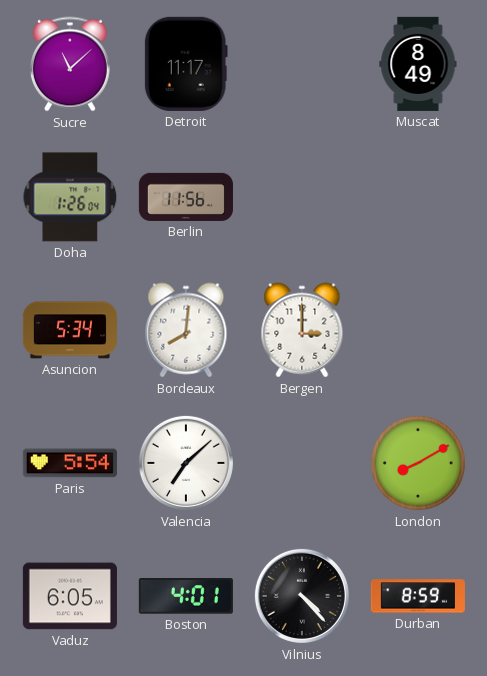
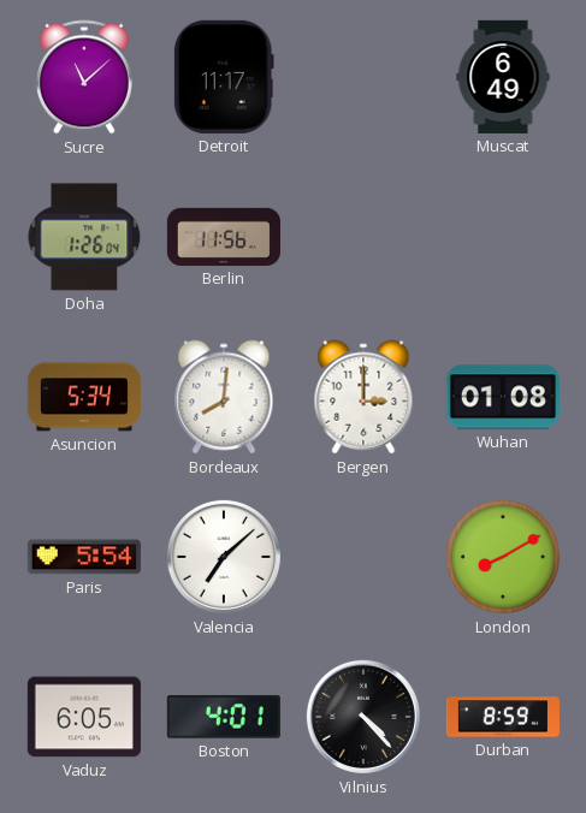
Muscat: 8:49 -> 6:49 (503, 77)
Wuhan: none -> 01:08 (503, 397)
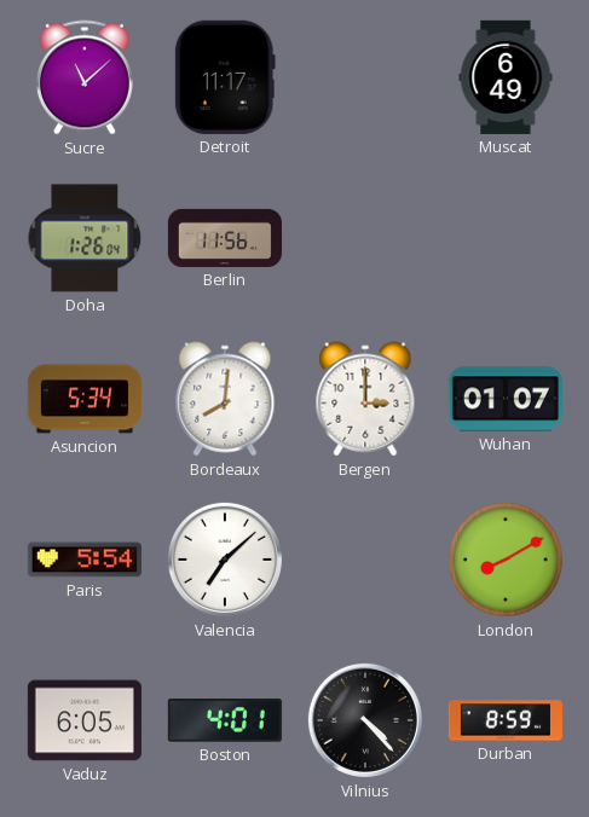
Wuhan: 01:08 -> 01:07 (506, 399)
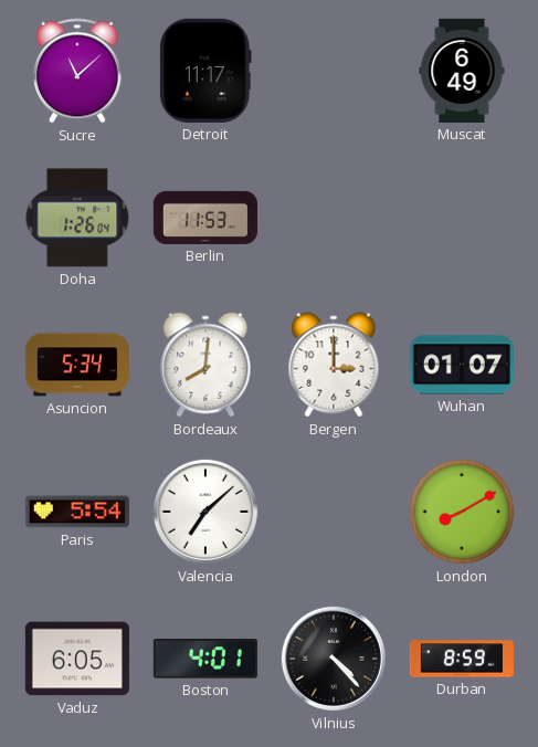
Berlin: 11:56 -> 11:53 (205, 218)
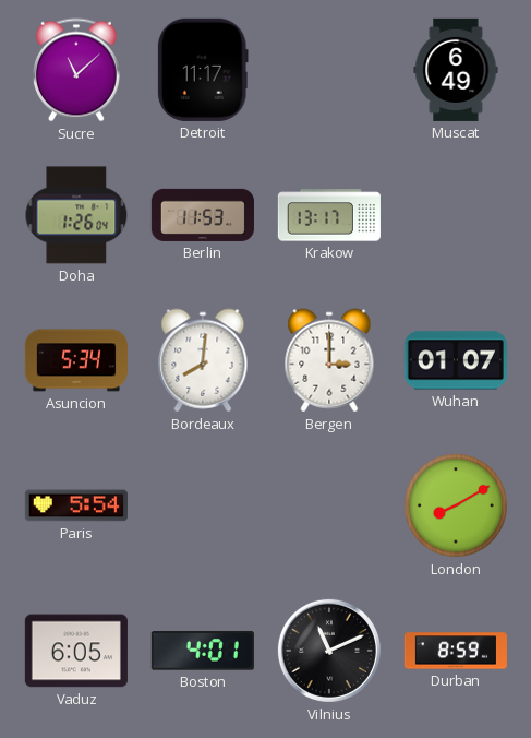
Krakow: none -> 13:17 (329, 215)
Valencia: 7:08 -> none (205, 512)
Vilnius: 4:23 -> 11:11 (329, 651)
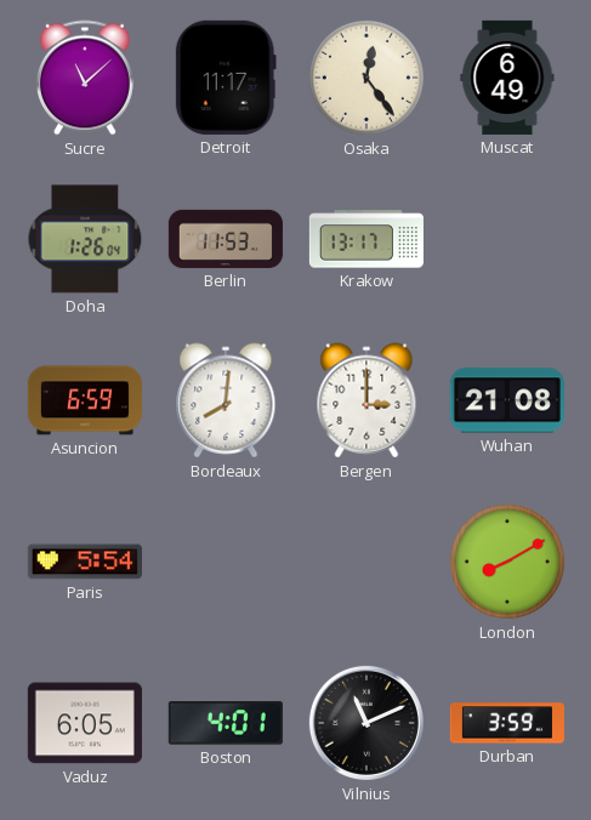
Osaka: none -> 12:24 (366, 78)
Asuncion: 5:34 -> 6:59 (85, 400)
Wuhan: 01:07 -> 21:08 (507, 400)
Durban: 8:59 -> 3:59 (507, 723)
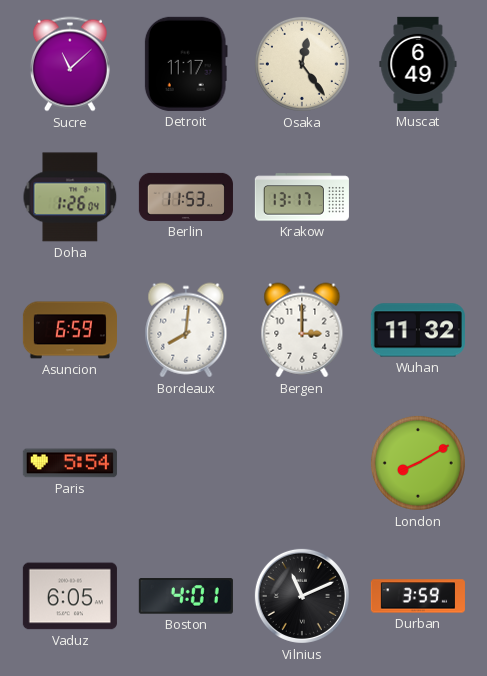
Wuhan: 21:08 -> 11:32 (418, 330)
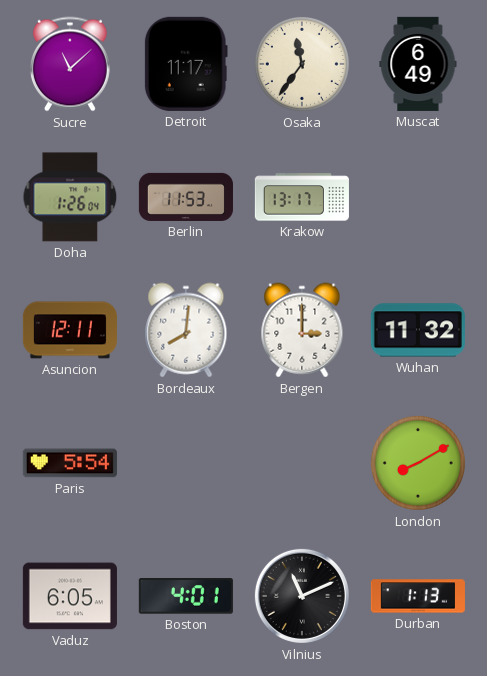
Osaka: 12:24 -> 11:36 (302, 64)
Asuncion: 6:59 -> 12:11 (70, 330)
Durban: 3:59 -> 1:13 (418, 596)
